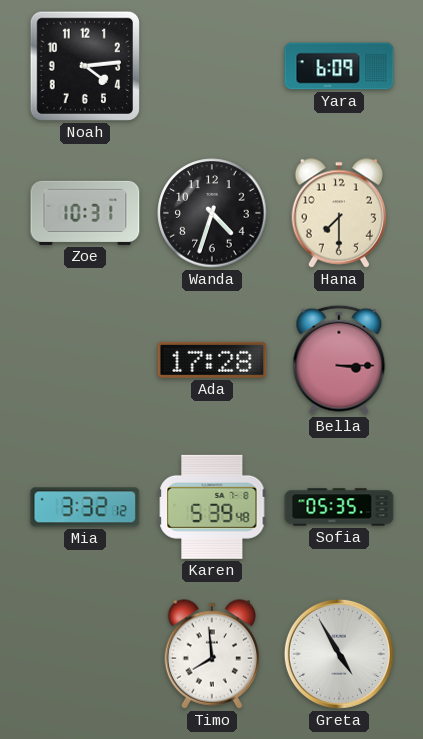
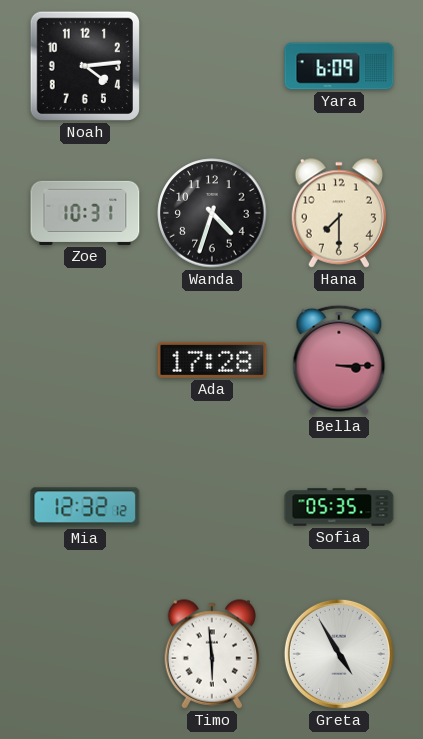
Mia: 3:32 -> 12:32 (85, 507)
Karen: 5:39 -> none (212, 507)
Timo: 7:59 -> 5:59 (212, 654)
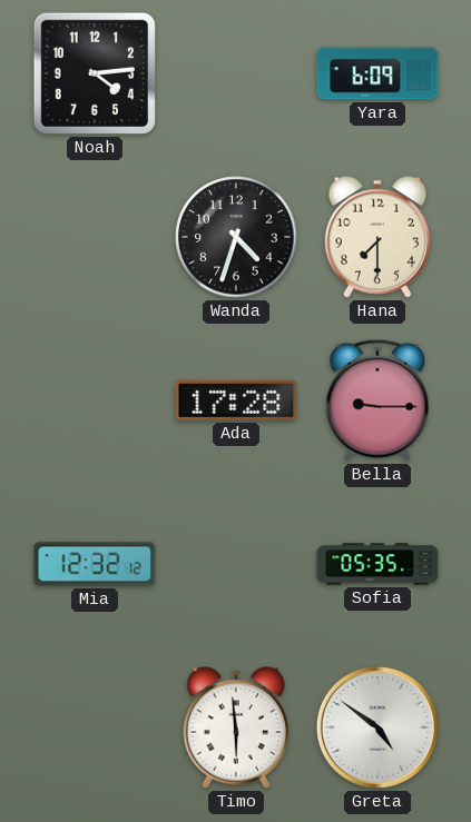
Zoe: 10:31 -> none (85, 213)
Bella: 3:15 -> 9:15 (377, 400)
Greta: 4:55 -> 4:51 (377, 727)
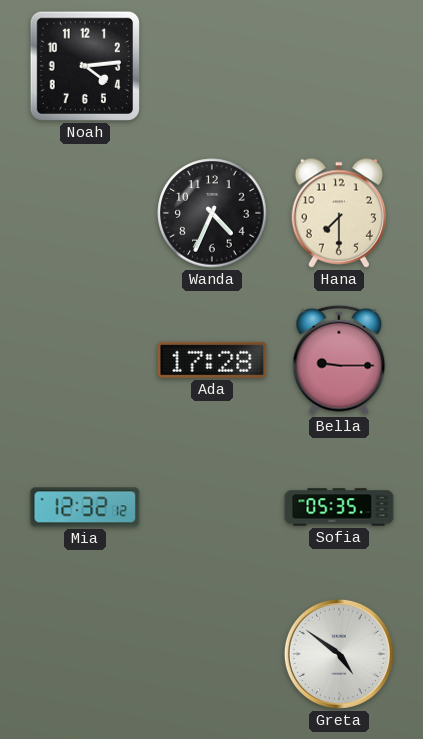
Yara: 6:09 -> none (377, 73)
Wanda: 4:33 -> 4:34 (212, 213)
Timo: 5:59 -> none (236, 727)
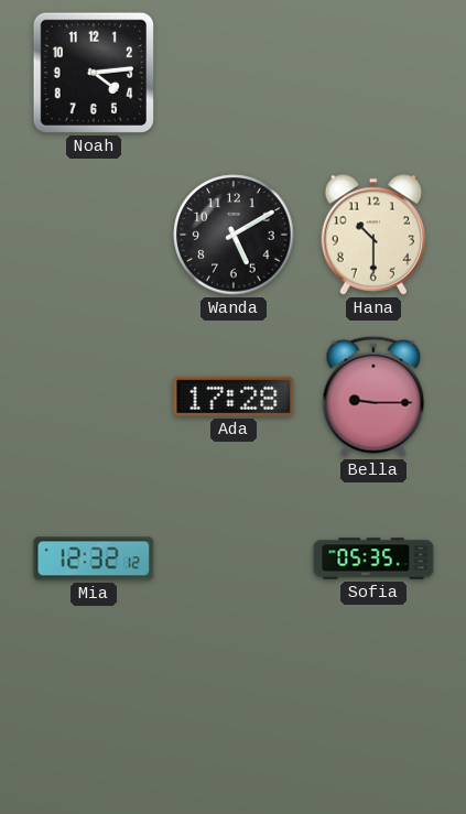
Wanda: 4:34 -> 5:10 (234, 235)
Hana: 7:30 -> 10:30 (373, 235)
Greta: 4:51 -> none (339, 654)
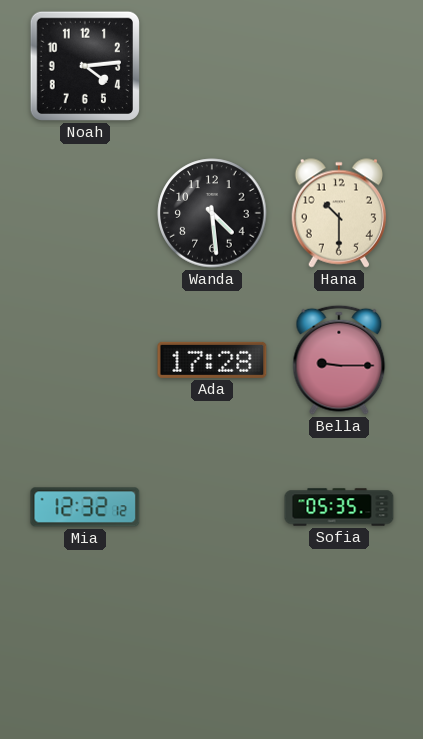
Wanda: 5:10 -> 4:29 (212, 213)
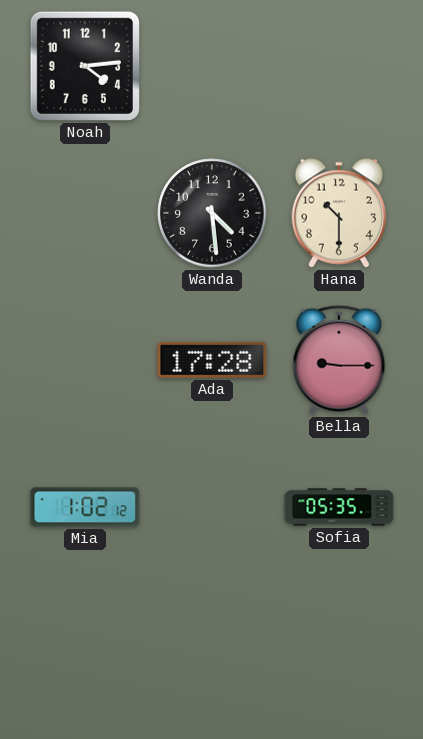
Mia: 12:32 -> 1:02 (85, 507)
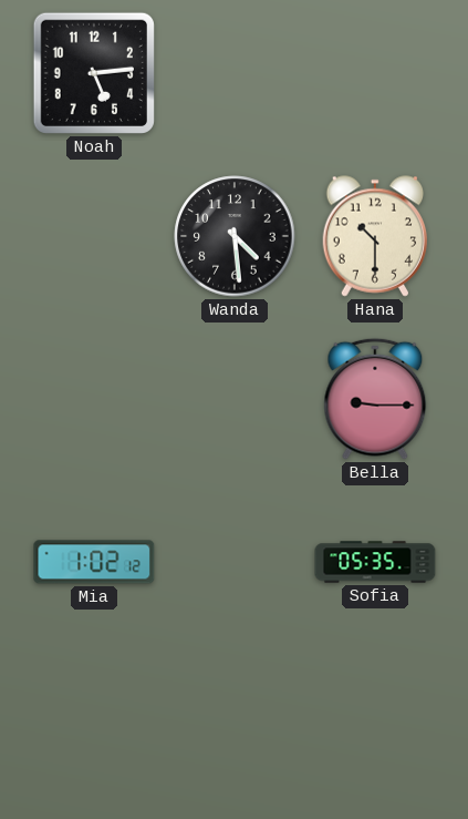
Noah: 4:14 -> 5:14 (94, 73)
Ada: 17:28 -> none (212, 360)
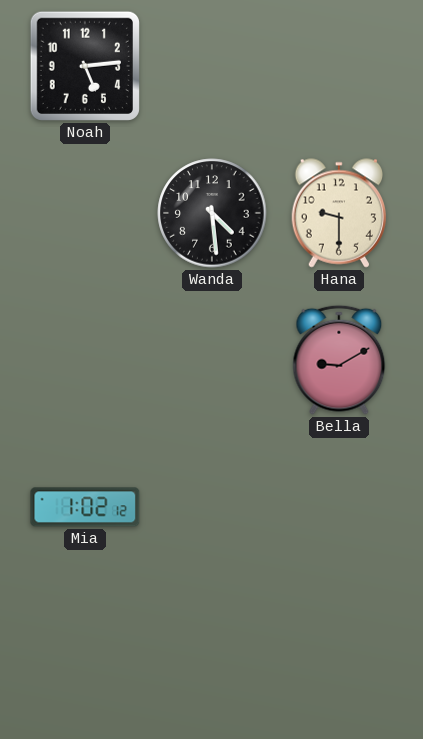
Hana: 10:30 -> 9:30 (339, 213)
Bella: 9:15 -> 9:10 (339, 360)
Sofia: 05:35 -> none (375, 562)
